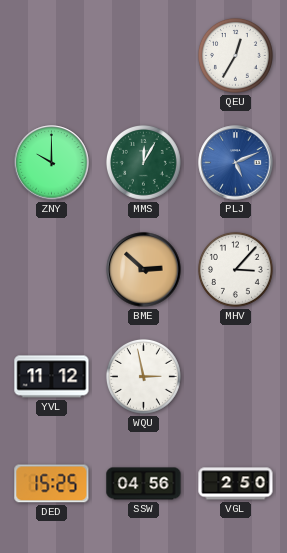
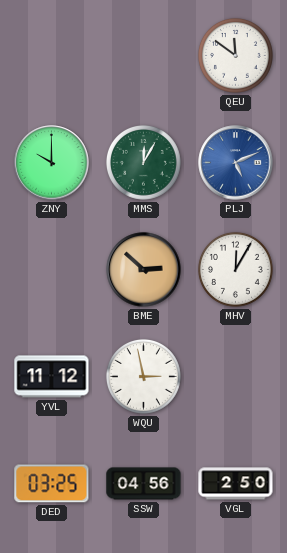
QEU: 12:35 -> 11:51 (235, 55)
MHV: 3:07 -> 12:05 (235, 269)
DED: 15:25 -> 03:25 (52, 484)
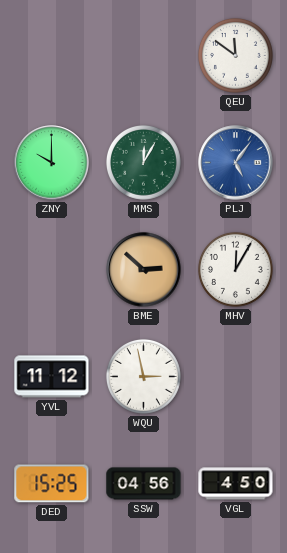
PLJ: 5:11 -> 5:06 (236, 163)
DED: 03:25 -> 15:25 (52, 484)
VGL: 2:50 -> 4:50 (236, 484)
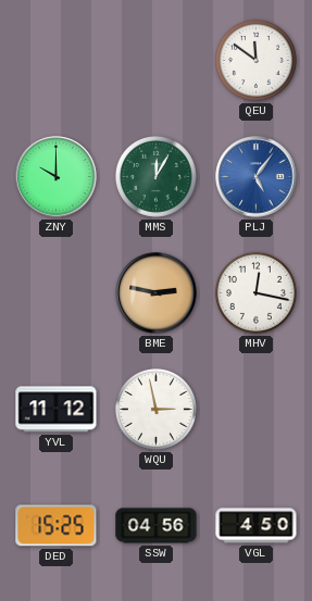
BME: 2:52 -> 2:47 (157, 293)
MHV: 12:05 -> 12:17 (255, 292)
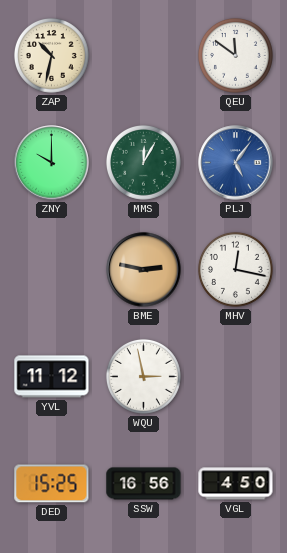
ZAP: none -> 10:32 (51, 55)
SSW: 04:56 -> 16:56 (144, 484)
